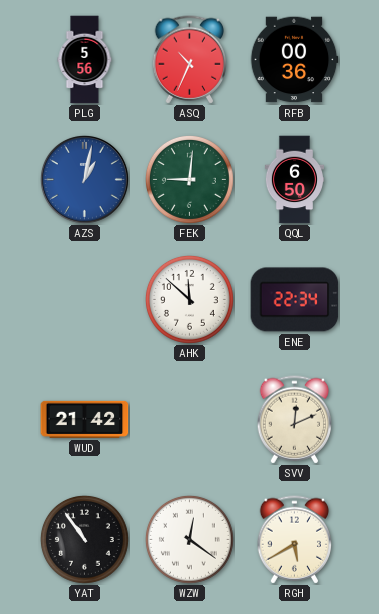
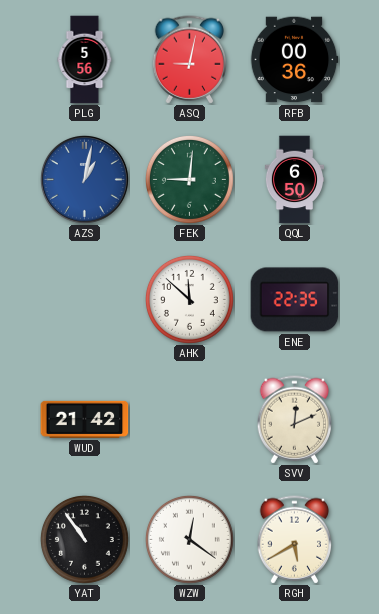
ASQ: 10:34 -> 9:02 (190, 60)
ENE: 22:34 -> 22:35 (295, 300)
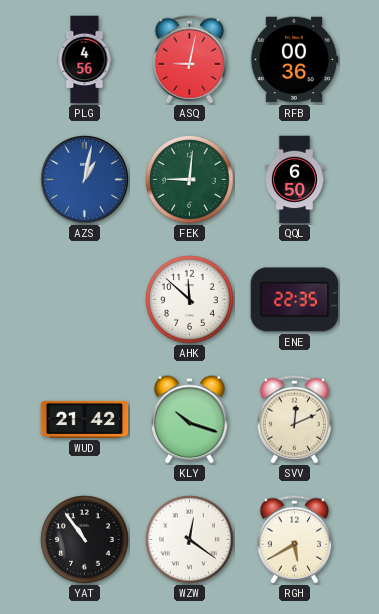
PLG: 5:56 -> 4:56 (85, 60)
KLY: none -> 10:18 (190, 420)
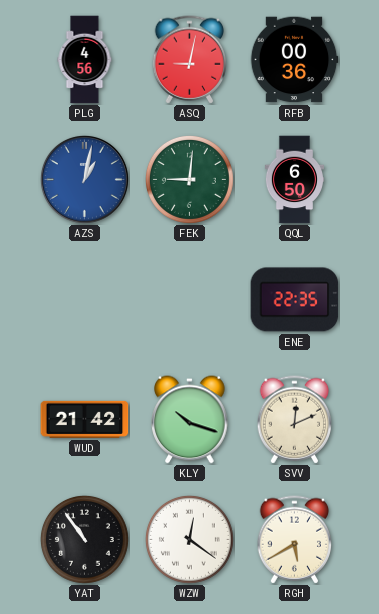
AHK: 11:52 -> none (189, 299)
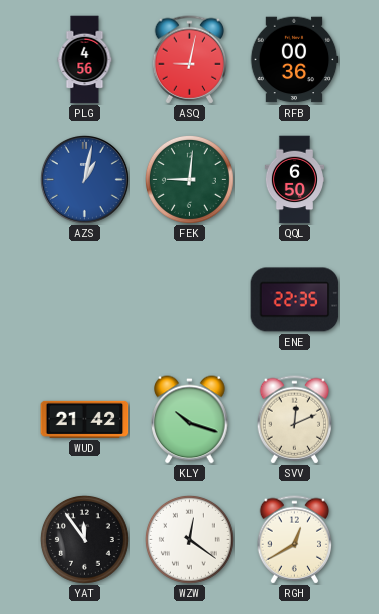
YAT: 10:54 -> 11:54 (84, 539)
RGH: 5:40 -> 12:40 (295, 540)
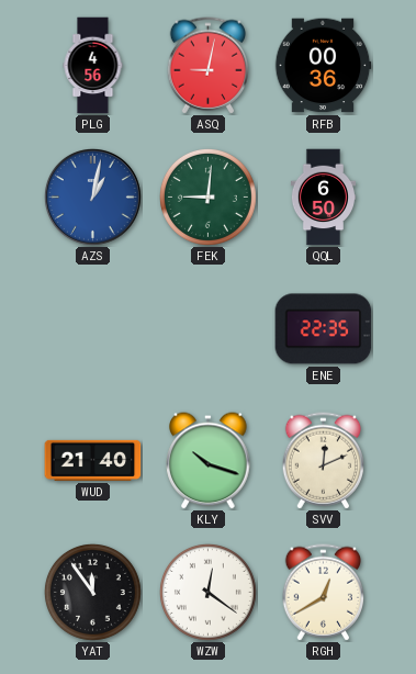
WUD: 21:42 -> 21:40 (93, 460)
